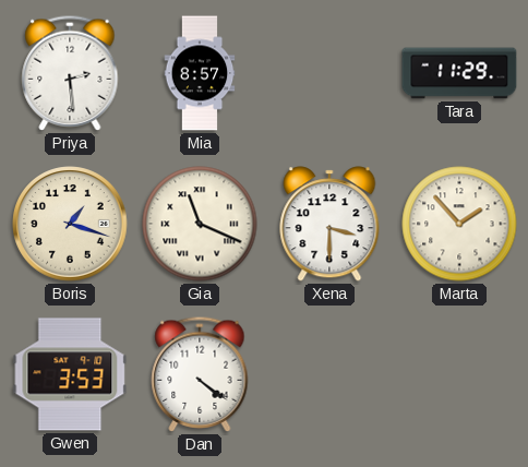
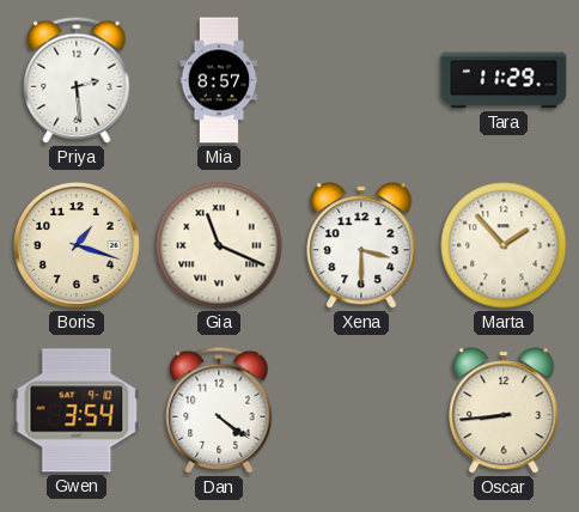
Gwen: 3:53 -> 3:54 (77, 410)
Oscar: none -> 8:44 (504, 410)
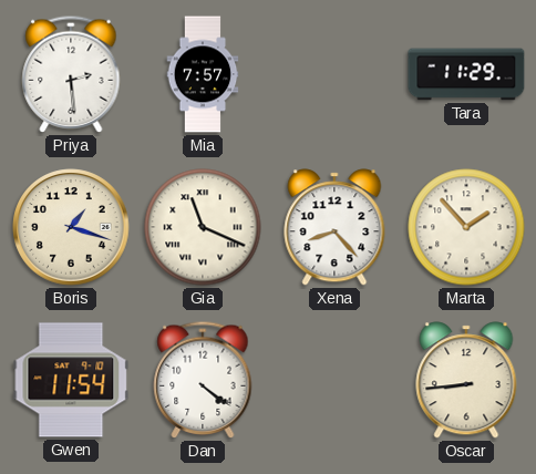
Mia: 8:57 -> 7:57 (203, 74)
Xena: 3:30 -> 8:23 (334, 227)
Gwen: 3:54 -> 11:54 (71, 380)
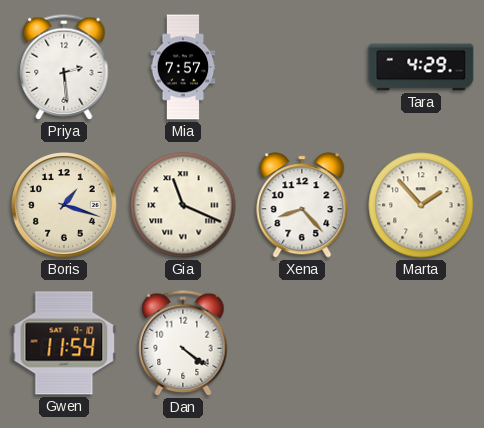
Tara: 11:29 -> 4:29 (421, 67)
Oscar: 8:44 -> none (466, 380)
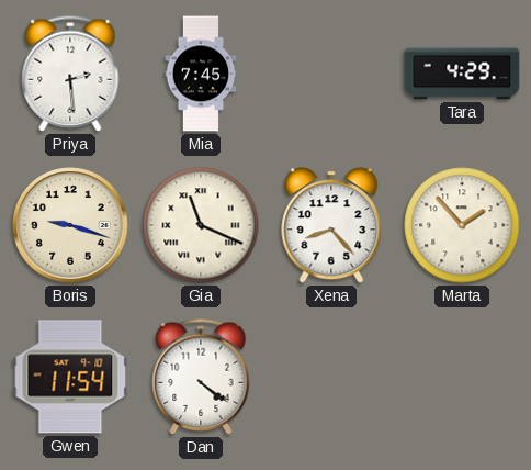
Mia: 7:57 -> 7:45 (201, 74)
Boris: 1:18 -> 9:18 (70, 225)
